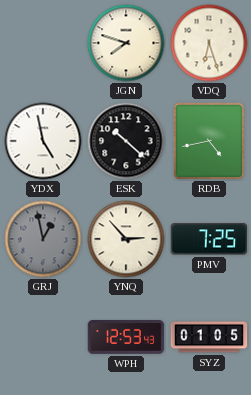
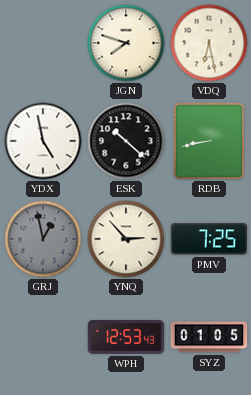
VDQ: 6:27 -> 6:28 (209, 43)
RDB: 4:43 -> 8:43 (209, 141)
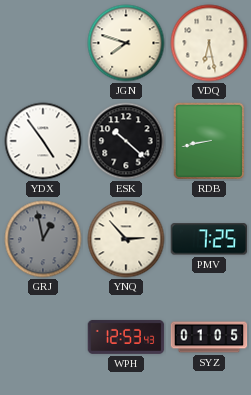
YDX: 4:58 -> 4:54 (43, 141)
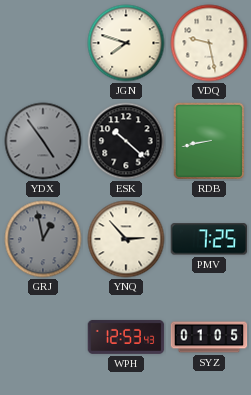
VDQ: 6:28 -> 9:28 (209, 43)
YDX dial: white -> grey (43, 141)
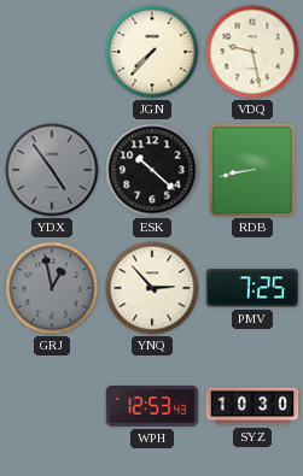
JGN: 7:48 -> 7:37 (152, 52)
SYZ: 01:05 -> 10:30 (252, 406)
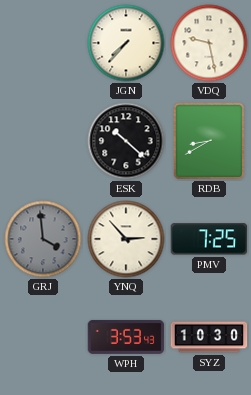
YDX: 4:54 -> none (52, 170)
RDB: 8:43 -> 8:40 (209, 141)
GRJ: 12:58 -> 3:59 (43, 239)
WPH: 12:53 -> 3:53 (126, 337)
